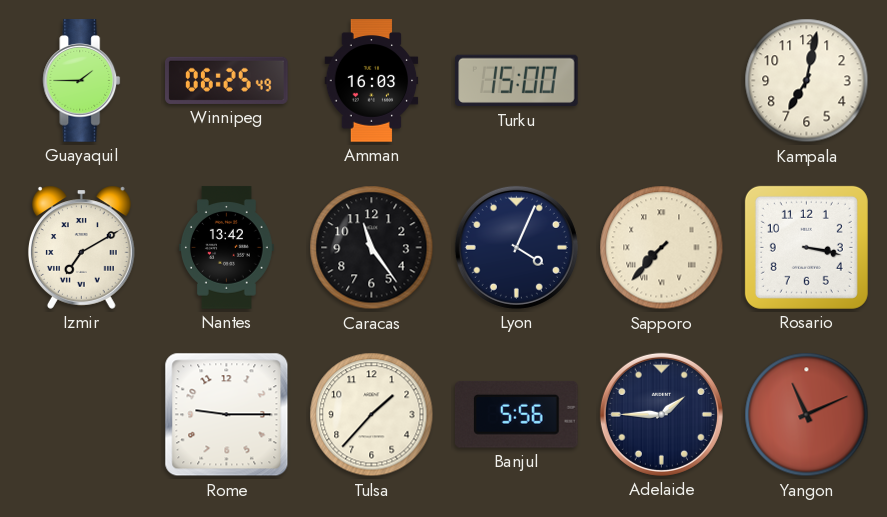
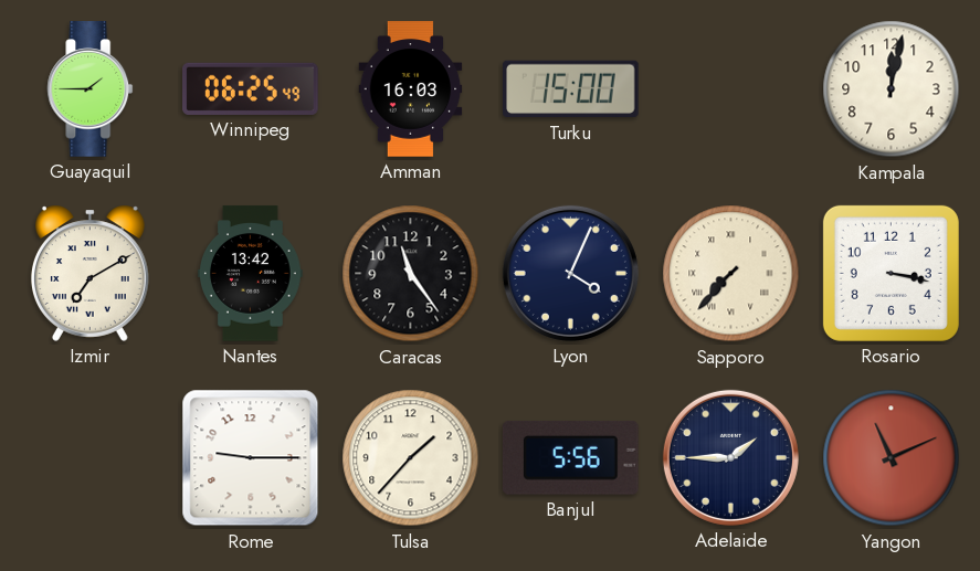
Kampala: 7:02 -> 12:02 (892, 89)
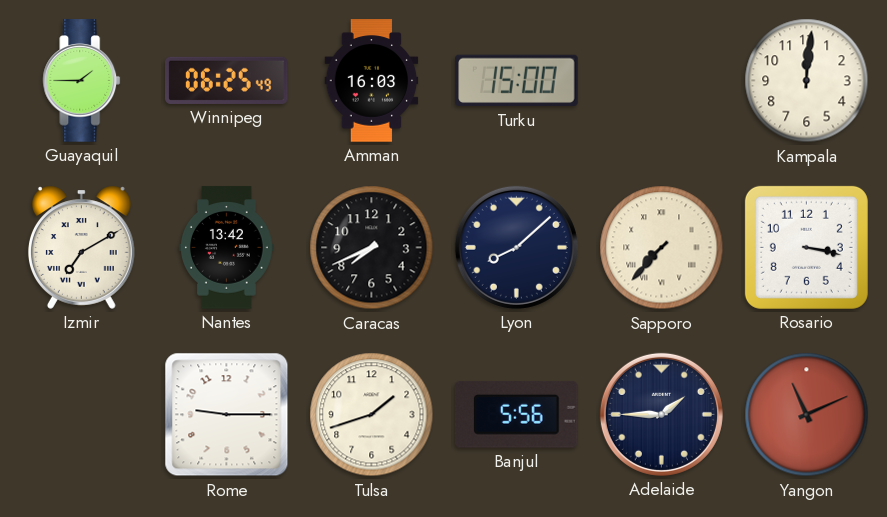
Kampala: 12:02 -> 12:01 (807, 81)
Caracas: 11:24 -> 7:41 (372, 248)
Lyon: 4:04 -> 8:08 (516, 247)
Tulsa: 1:37 -> 1:42 (372, 415)
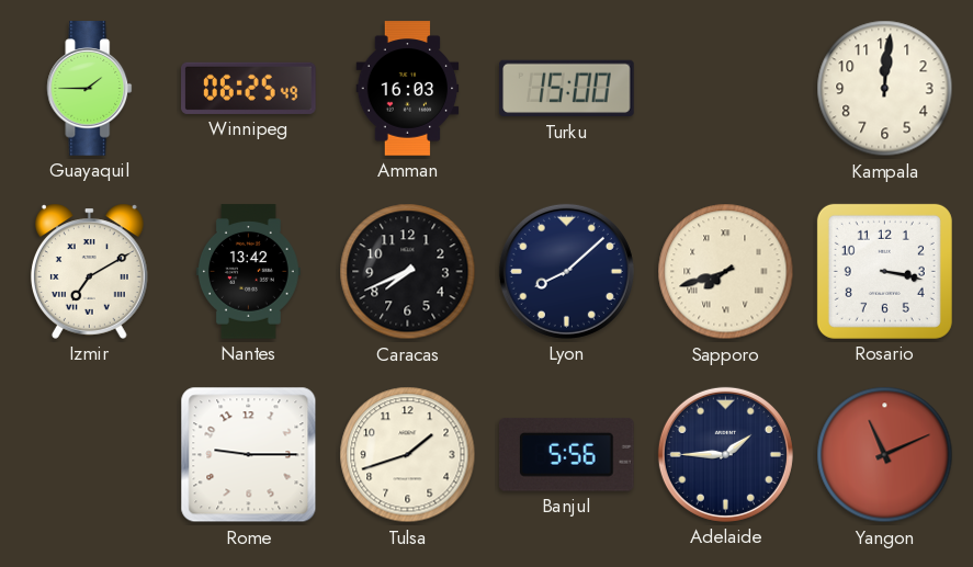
Sapporo: 7:37 -> 7:42 (726, 272)
